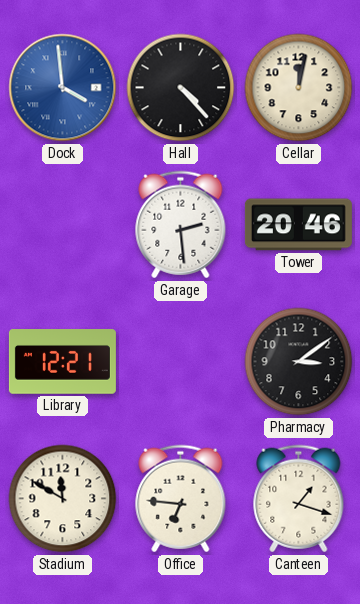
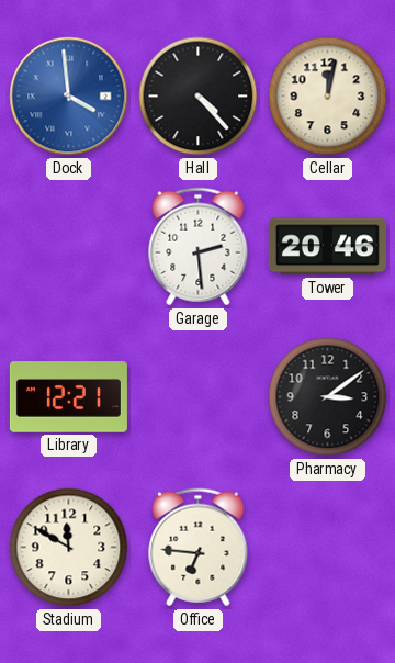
Canteen: 1:18 -> none (299, 499)
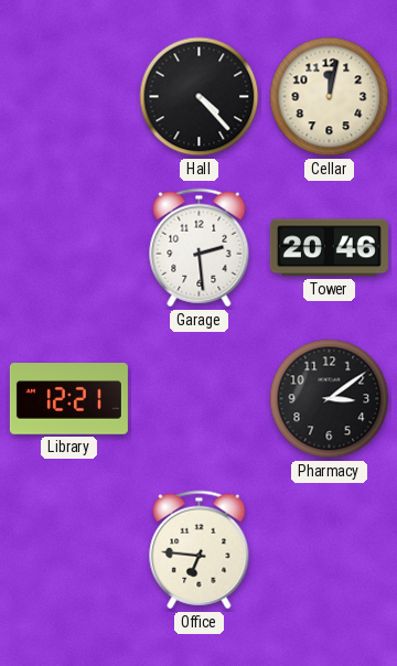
Dock: 3:59 -> none (69, 97)
Stadium: 11:50 -> none (69, 548)
